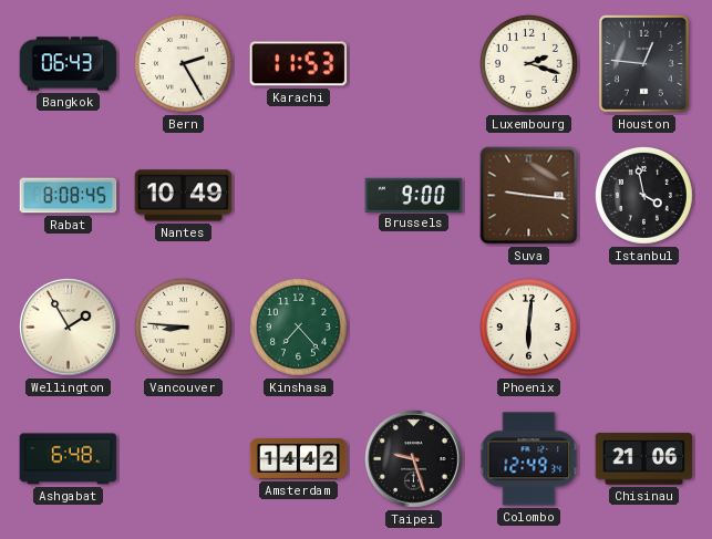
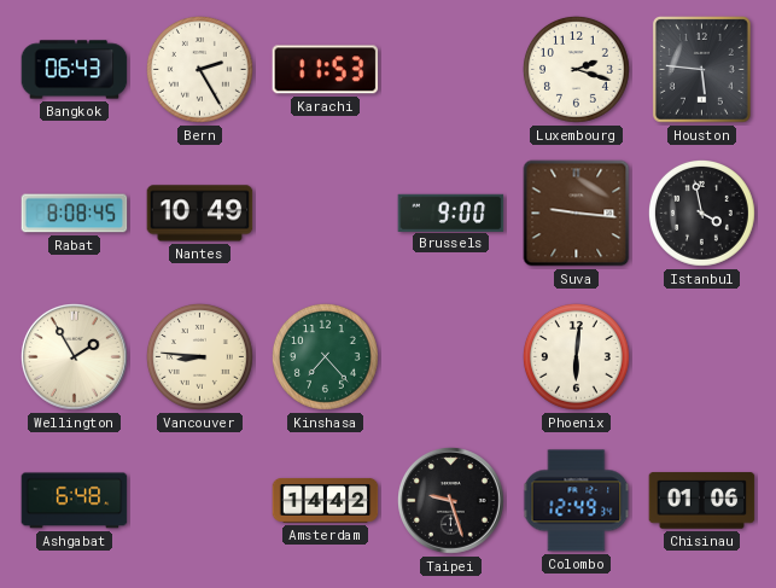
Houston: 12:46 -> 5:46 (701, 69)
Chisinau: 21:06 -> 01:06 (702, 501)
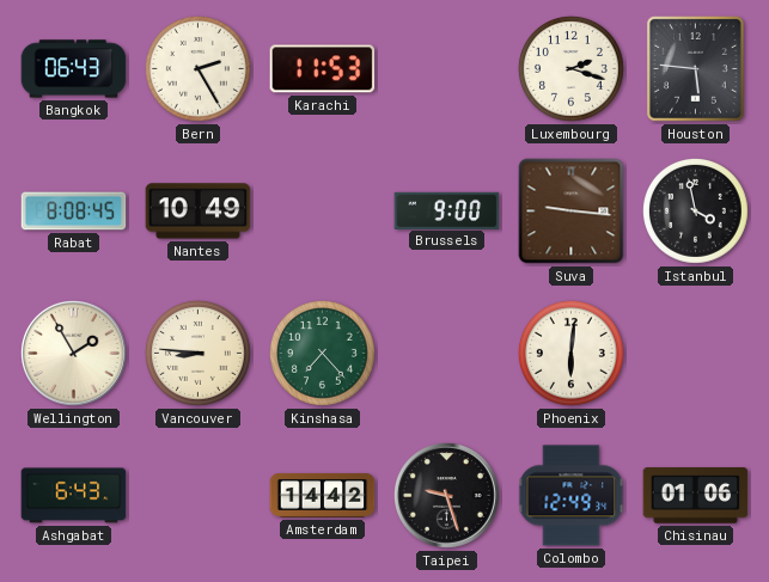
Ashgabat: 6:48 -> 6:43 (74, 496)
